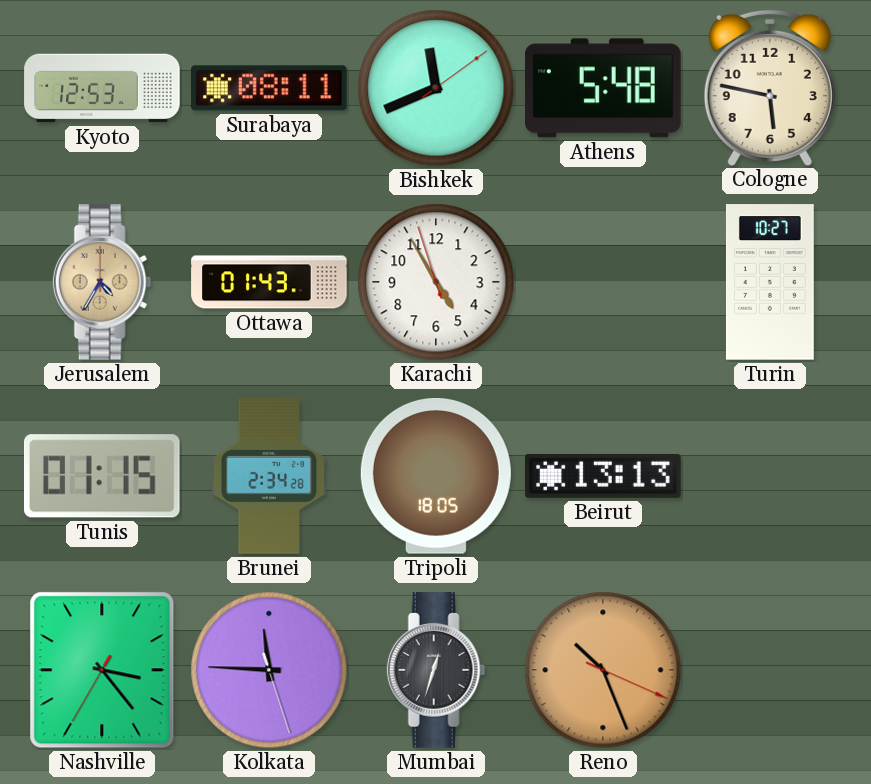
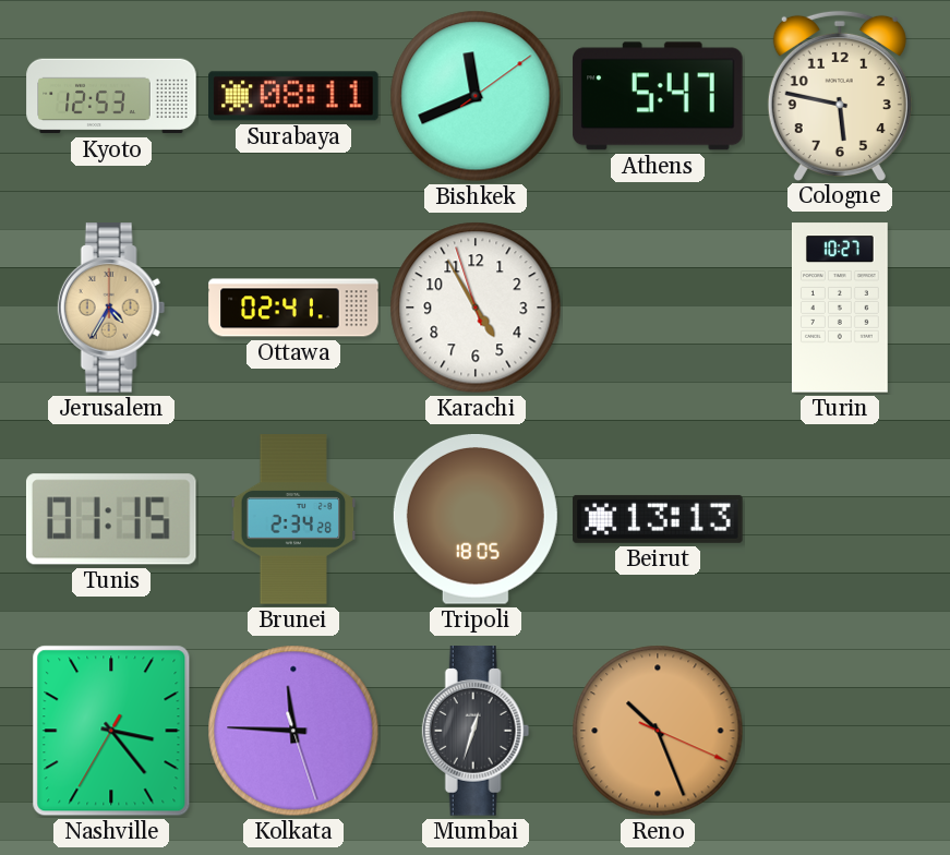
Athens: 5:48 -> 5:47 (658, 96)
Ottawa: 01:43 -> 02:41 (293, 308)
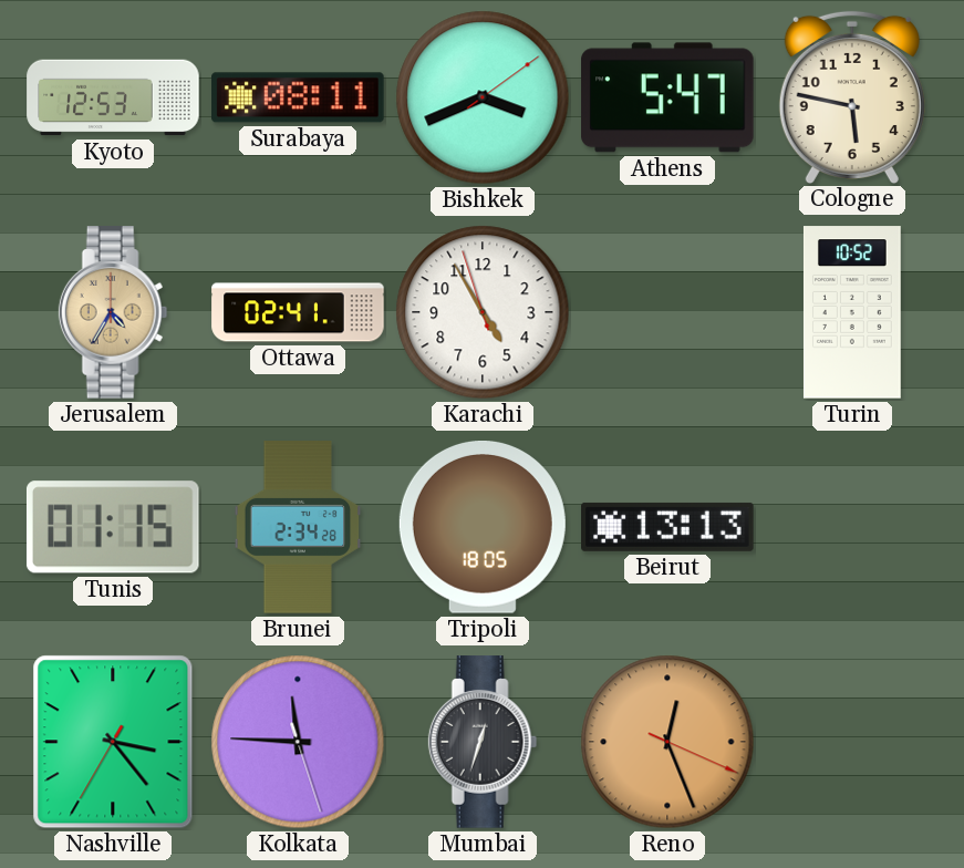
Bishkek: 11:41 -> 3:41 (483, 97)
Turin: 10:27 -> 10:52 (852, 312)
Reno: 10:26 -> 12:26 (667, 742)
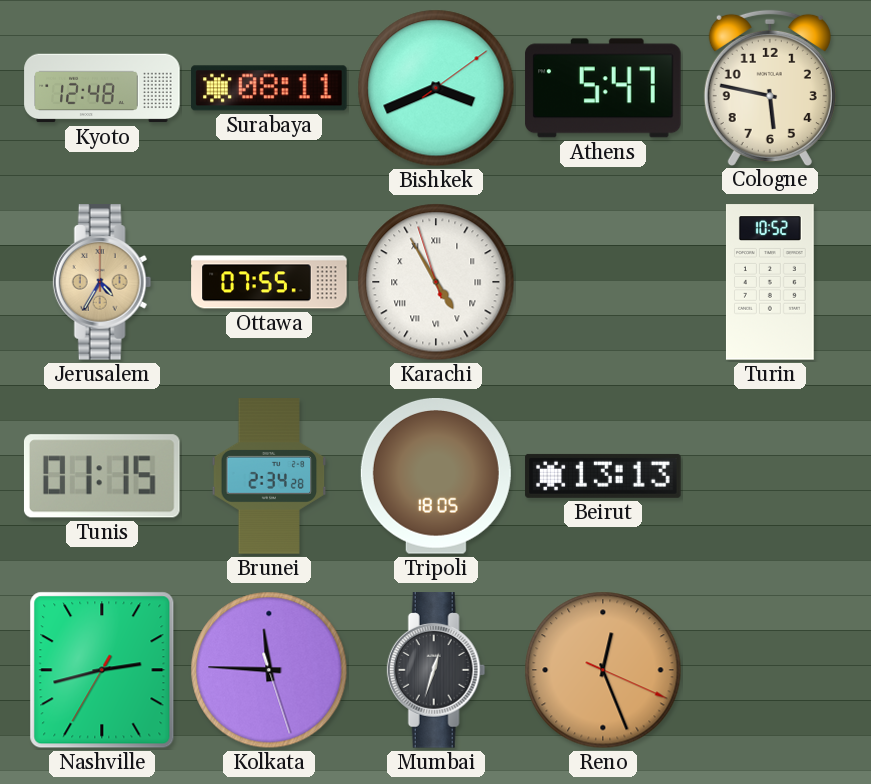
Kyoto: 12:53 -> 12:48 (102, 88)
Ottawa: 02:41 -> 07:55 (269, 282)
Karachi numerals: Arabic -> Roman (436, 282)
Nashville: 3:23 -> 2:42 (102, 670)
